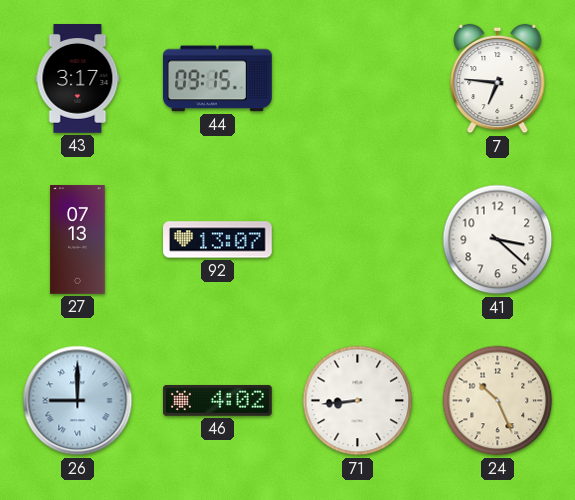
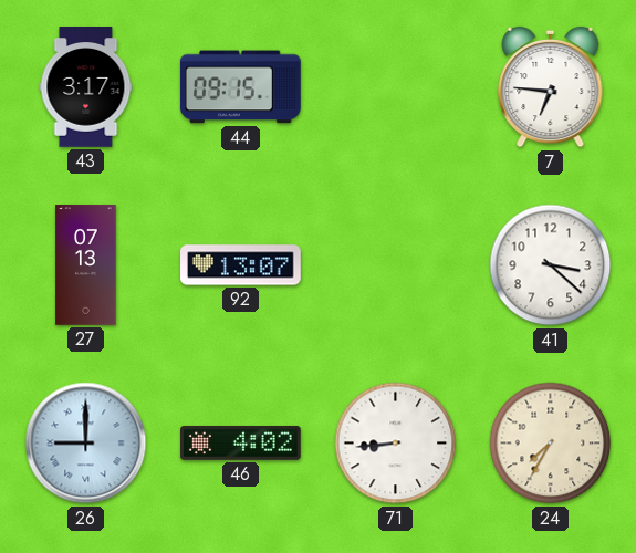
24: 10:26 -> 7:35 (551, 444)
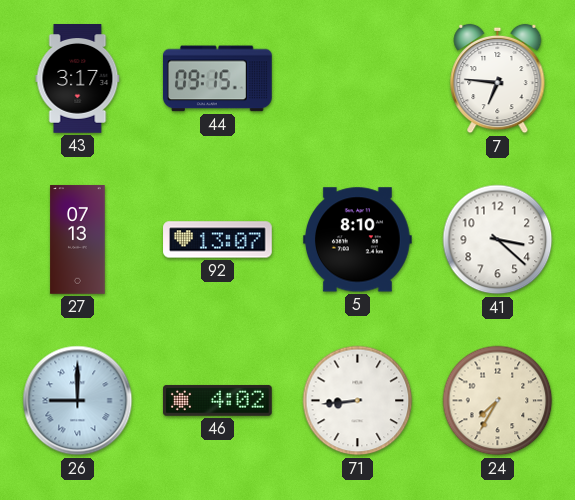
5: none -> 8:10 (358, 240)
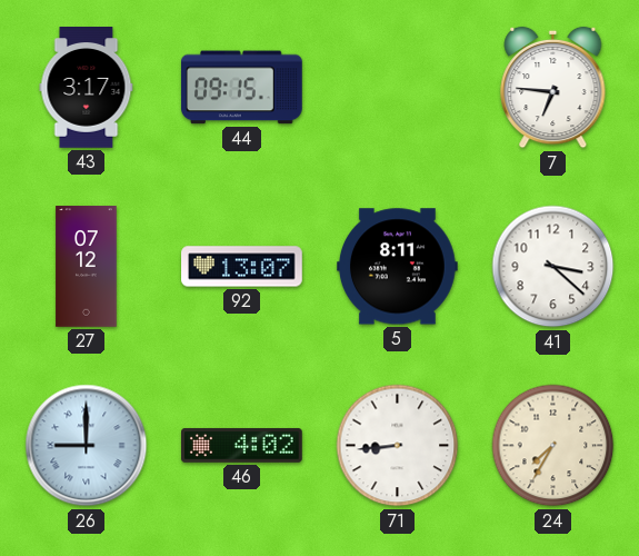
27: 07:13 -> 07:12 (87, 267)
5: 8:10 -> 8:11 (398, 267)
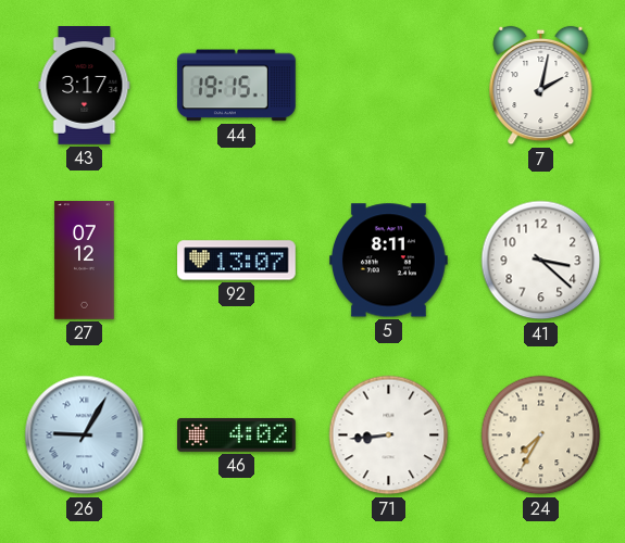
44: 09:15 -> 19:15 (236, 86)
7: 6:46 -> 2:02 (541, 86)
26: 9:00 -> 9:05 (85, 435)
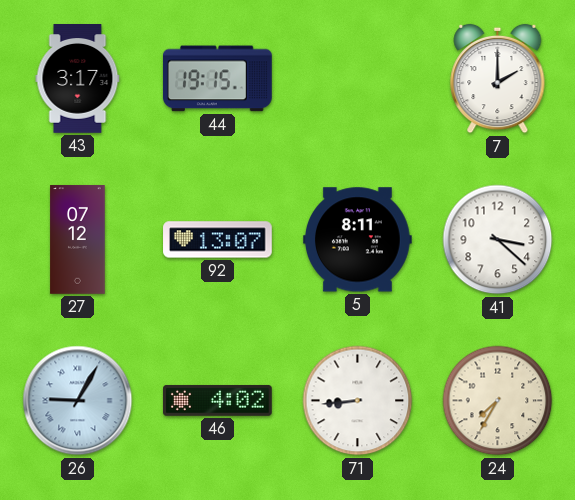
7: 2:02 -> 2:00 (498, 79)
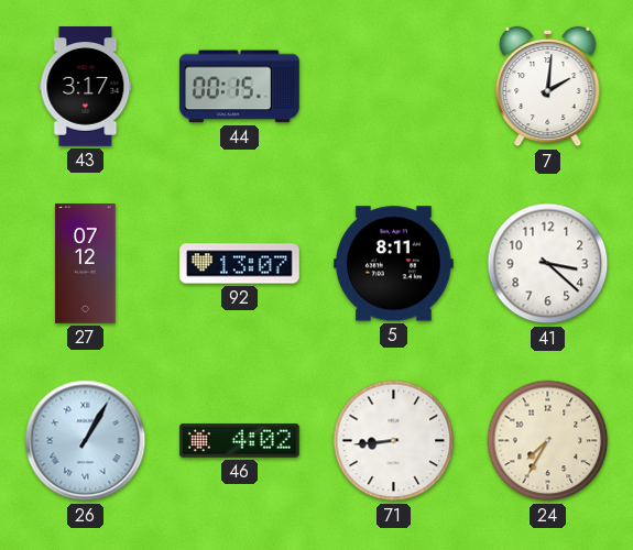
44: 19:15 -> 00:15 (239, 87)
7: 2:00 -> 2:01 (548, 87)
26: 9:05 -> 1:05 (86, 441)
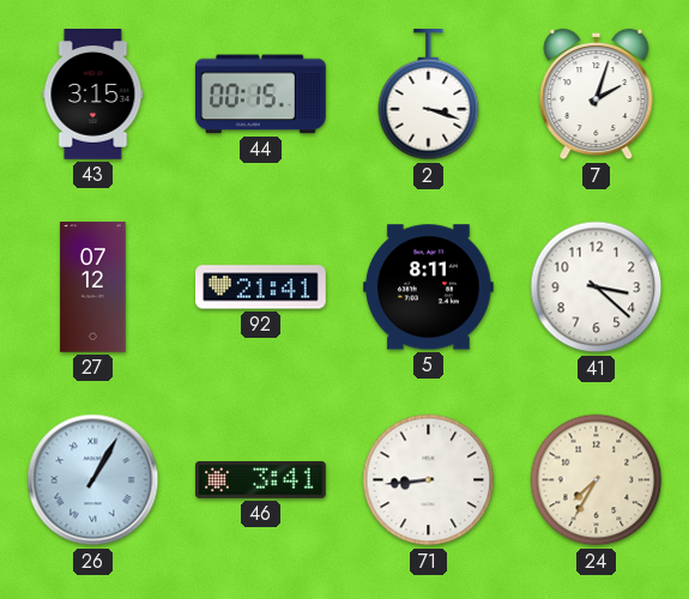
43: 3:17 -> 3:15 (93, 95)
2: none -> 3:18 (429, 96)
7: 2:01 -> 2:03 (597, 95)
92: 13:07 -> 21:41 (261, 288)
46: 4:02 -> 3:41 (261, 480)
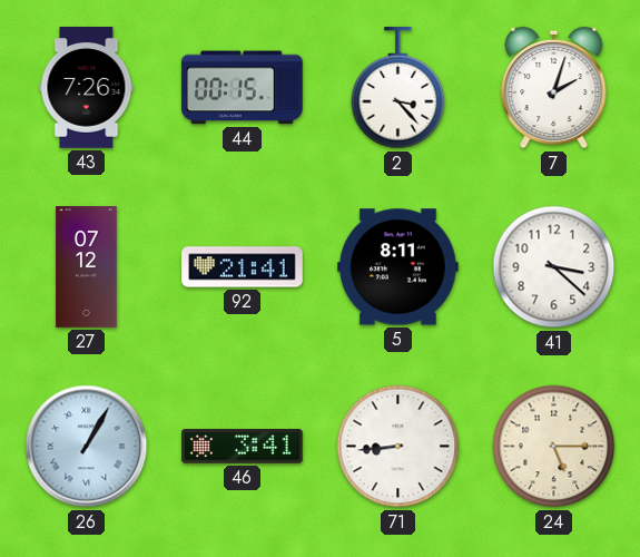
43: 3:15 -> 7:26 (87, 88)
2: 3:18 -> 3:23 (398, 89)
24: 7:35 -> 5:15 (554, 447)
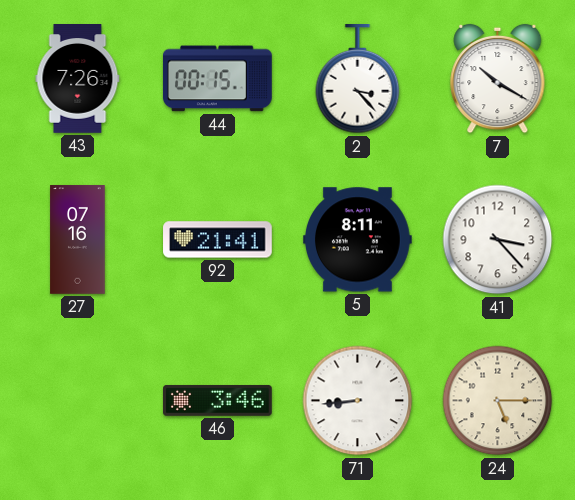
7: 2:03 -> 10:20 (498, 79)
27: 07:12 -> 07:16 (78, 240)
41: 3:22 -> 3:23 (498, 240)
26: 1:05 -> none (87, 447)
46: 3:41 -> 3:46 (218, 401)
